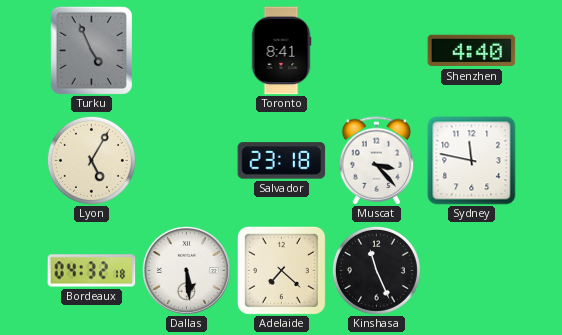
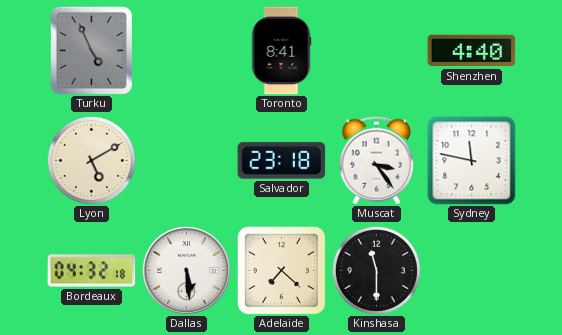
Lyon: 5:05 -> 5:10 (91, 160)
Muscat: 3:23 -> 3:24 (377, 161)
Kinshasa: 11:26 -> 11:30 (376, 270)
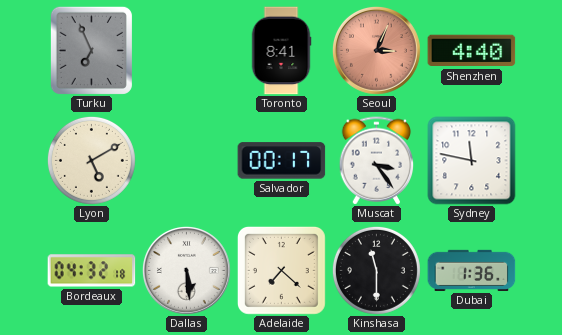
Turku: 4:56 -> 6:56 (91, 50)
Seoul: none -> 3:04 (376, 50)
Salvador: 23:18 -> 00:17 (282, 161)
Dubai: none -> 1:36 (472, 270)
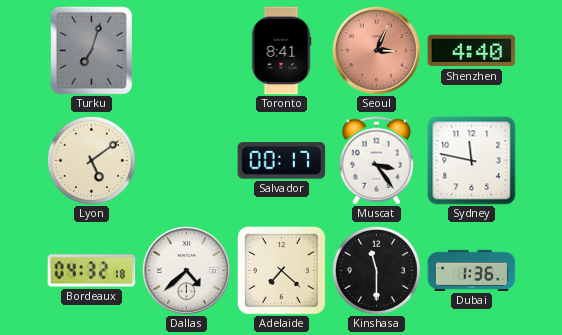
Turku: 6:56 -> 7:03 (91, 50)
Lyon: 5:10 -> 5:09 (91, 160)
Dallas: 5:29 -> 4:38 (186, 270)
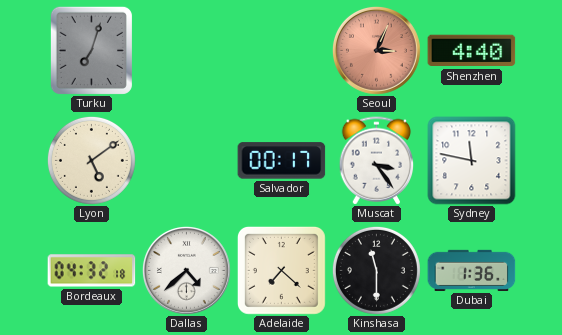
Toronto: 8:41 -> none (281, 51)
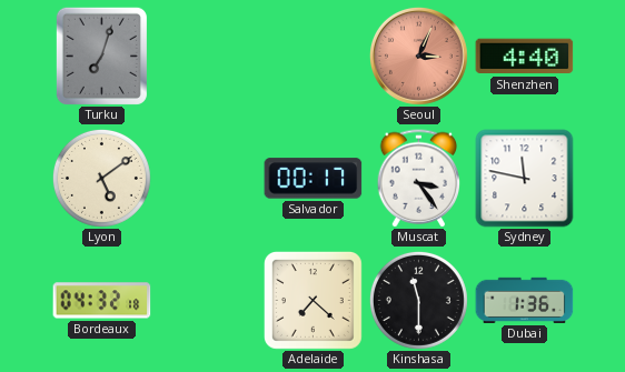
Dallas: 4:38 -> none (186, 270)
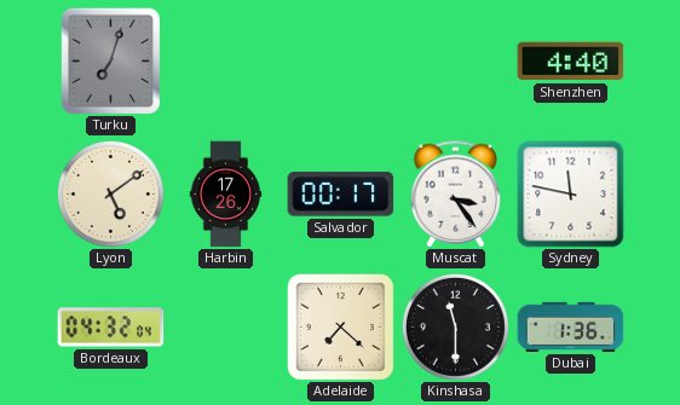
Seoul: 3:04 -> none (418, 56)
Harbin: none -> 17:26 (226, 195)
Bordeaux: 04:32:18 -> 04:32:04 (111, 328)
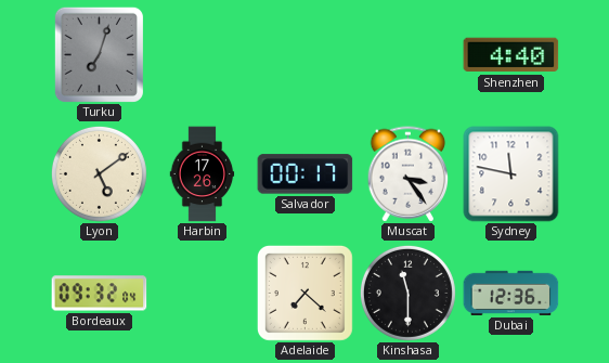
Bordeaux: 04:32 -> 09:32 (100, 294)
Dubai: 1:36 -> 12:36 (511, 293)
